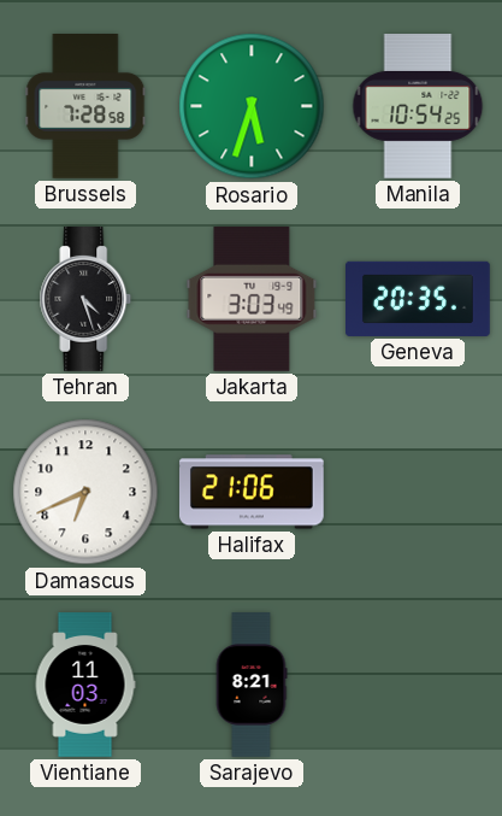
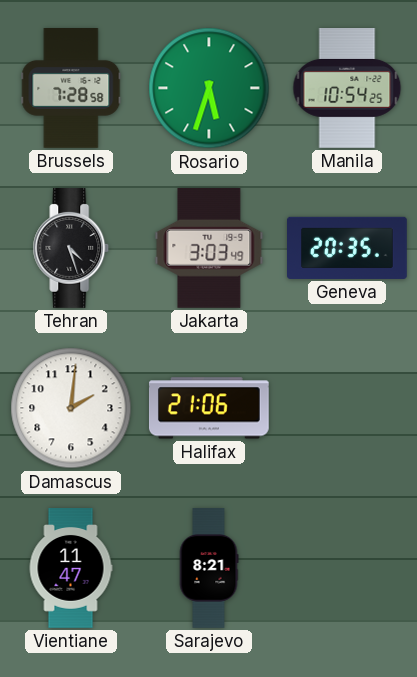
Damascus: 6:41 -> 2:01 (71, 408)
Vientiane: 11:03 -> 11:47 (71, 568)
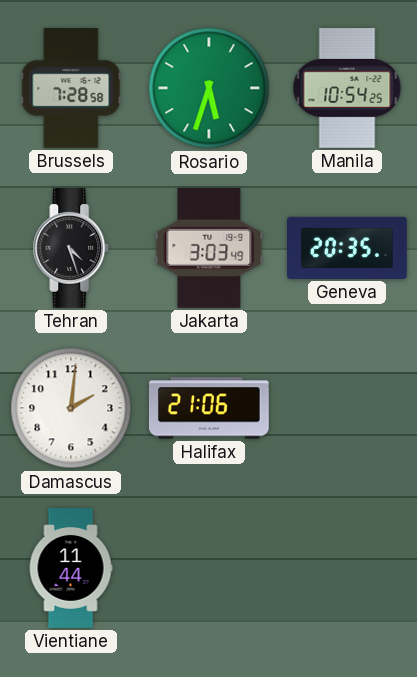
Vientiane: 11:47 -> 11:44 (71, 568)
Sarajevo: 8:21 -> none (209, 568)
